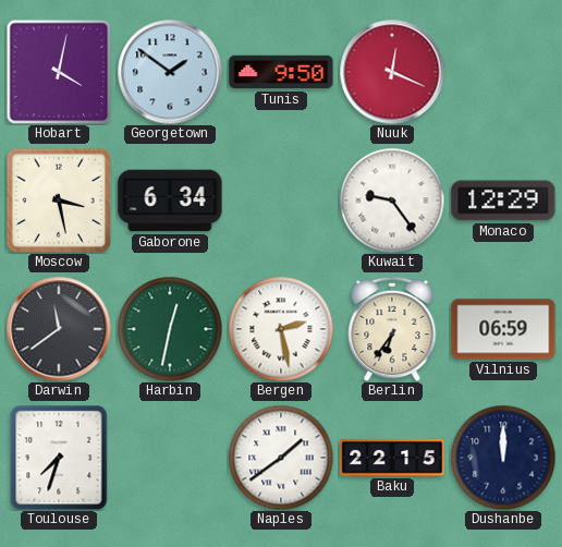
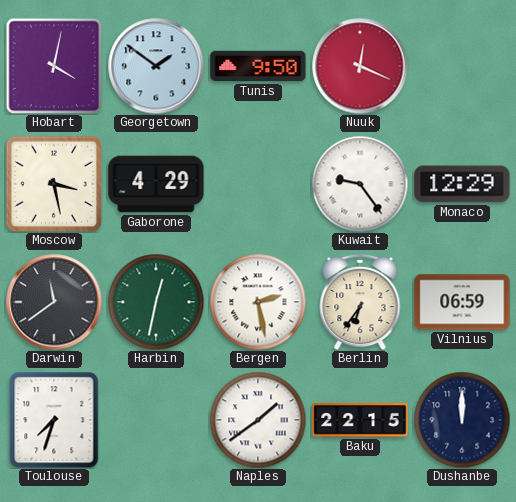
Gaborone: 6:34 -> 4:29 (156, 184)
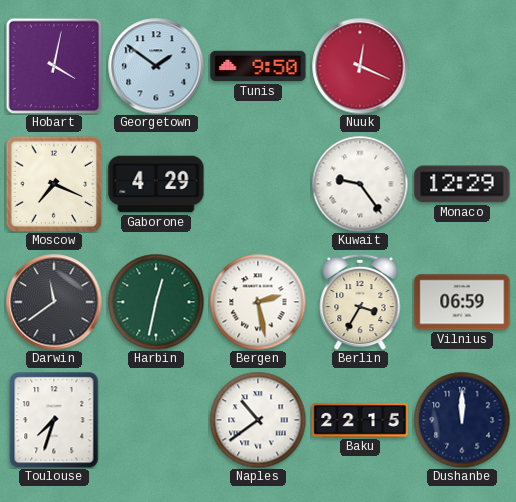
Moscow: 3:28 -> 7:19 (54, 184)
Berlin: 6:36 -> 3:35 (360, 302)
Naples: 1:39 -> 10:39 (258, 420)
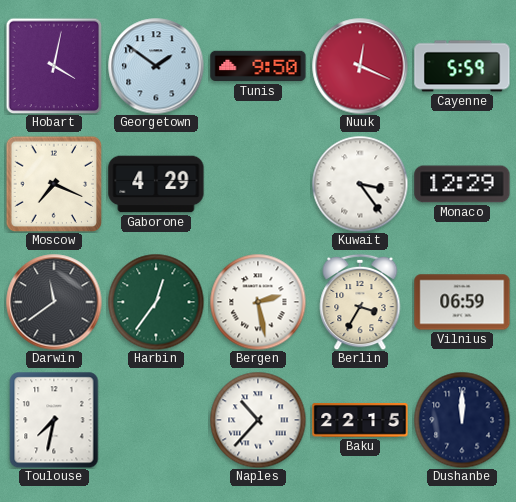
Cayenne: none -> 5:59 (462, 66)
Kuwait: 9:24 -> 3:24 (360, 184)
Harbin: 12:32 -> 12:36 (156, 302)
Toulouse: 7:33 -> 7:32 (54, 420)
Naples: 10:39 -> 10:37 (258, 420)
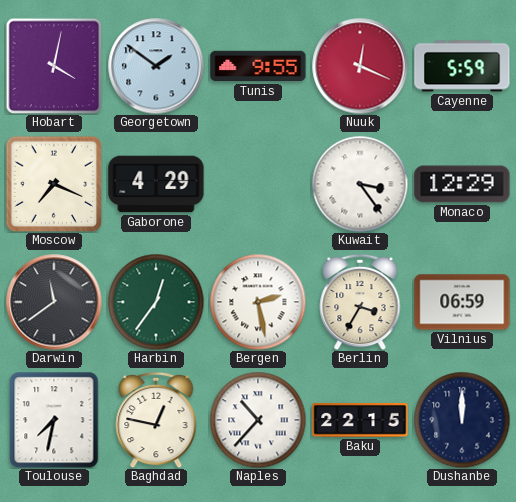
Tunis: 9:50 -> 9:55 (258, 66)
Baghdad: none -> 12:47 (156, 420)
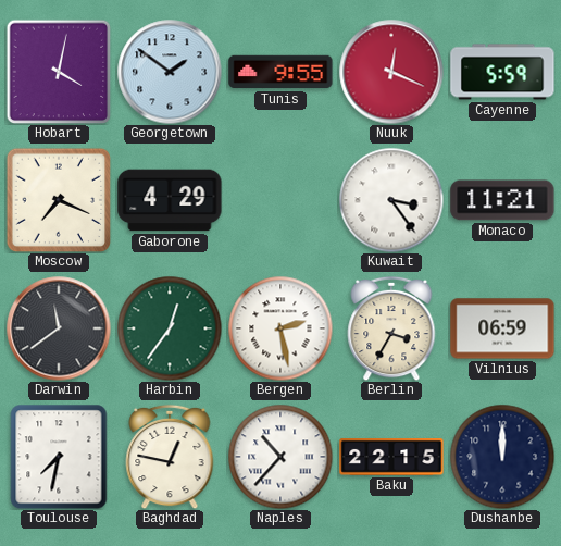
Monaco: 12:29 -> 11:21 (502, 200)
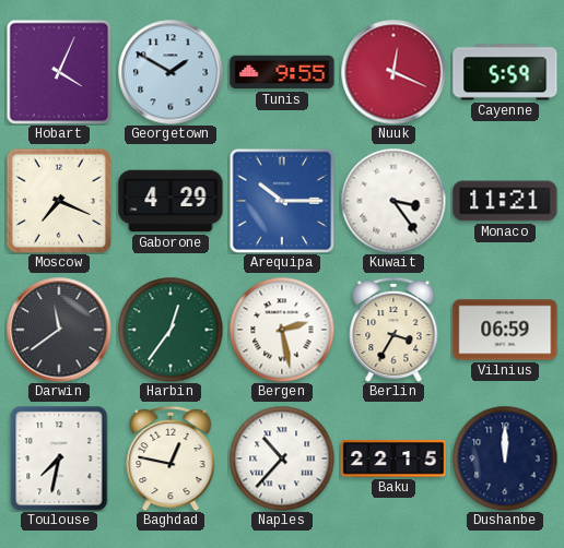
Hobart: 4:02 -> 4:04 (59, 72)
Georgetown: 1:51 -> 1:50 (171, 72)
Arequipa: none -> 10:15 (282, 201)
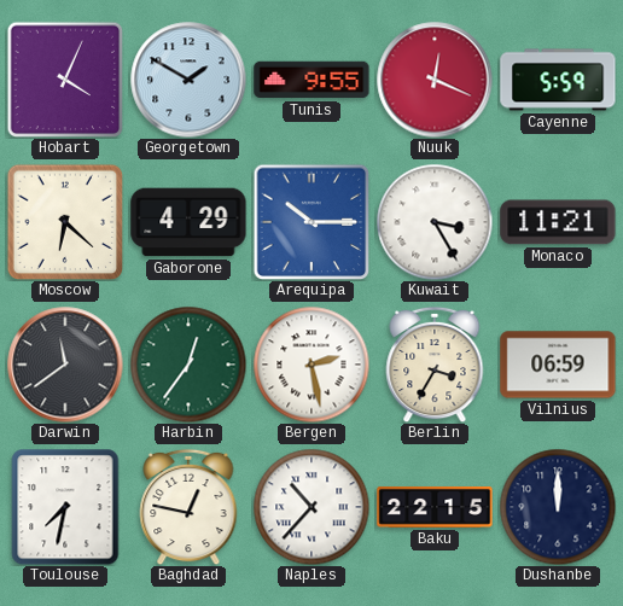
Moscow: 7:19 -> 6:22 (65, 222)
Kuwait: 3:24 -> 3:25 (435, 222)
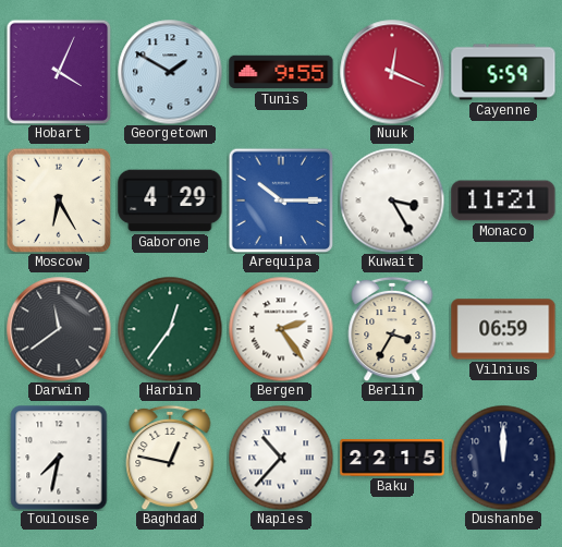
Moscow: 6:22 -> 6:25 (59, 200)
Bergen: 2:28 -> 2:24 (281, 329)
